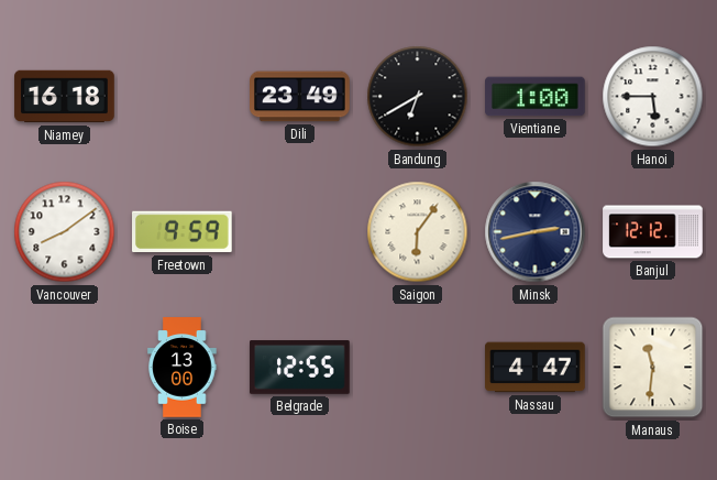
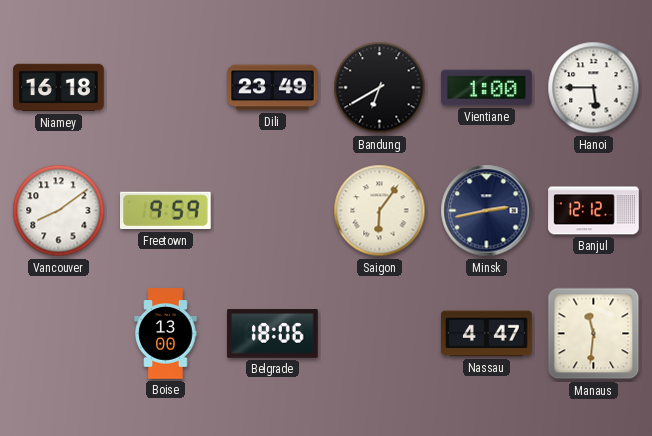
Belgrade: 12:55 -> 18:06 (273, 334)
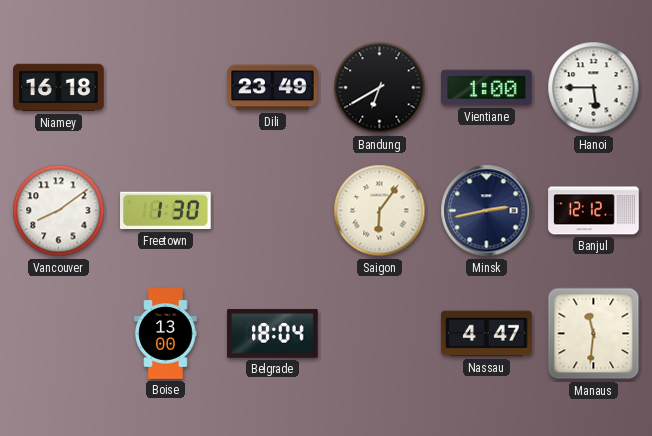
Freetown: 9:59 -> 1:30 (166, 211)
Belgrade: 18:06 -> 18:04 (273, 334)
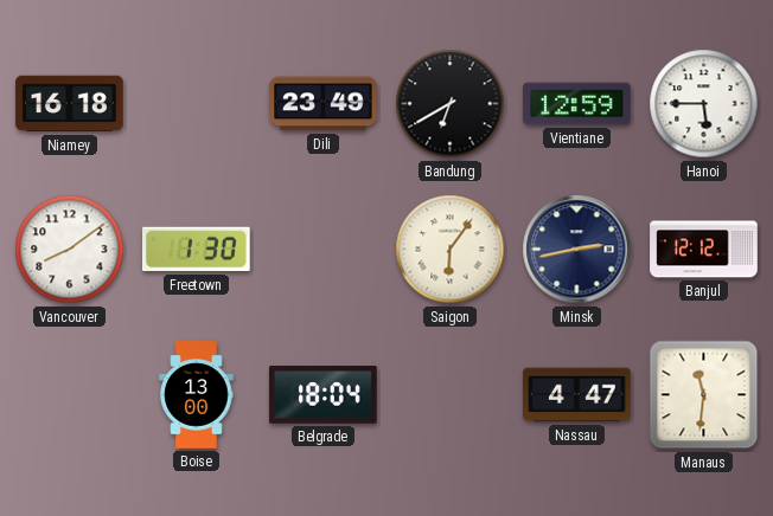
Vientiane: 1:00 -> 12:59 (577, 104)
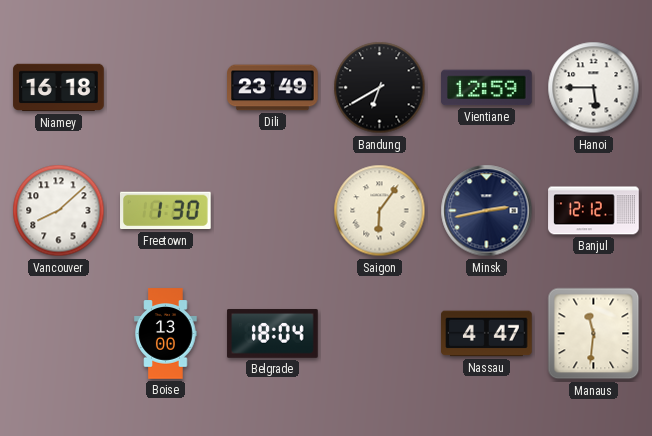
Vancouver: 8:09 -> 8:08 (59, 211)
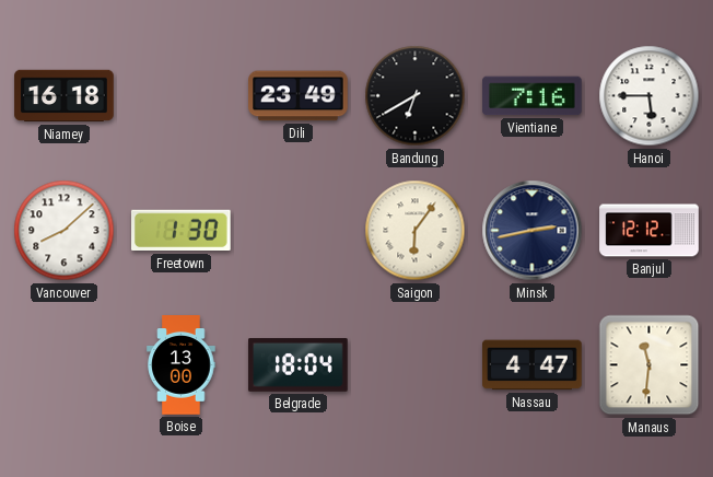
Vientiane: 12:59 -> 7:16 (533, 96)
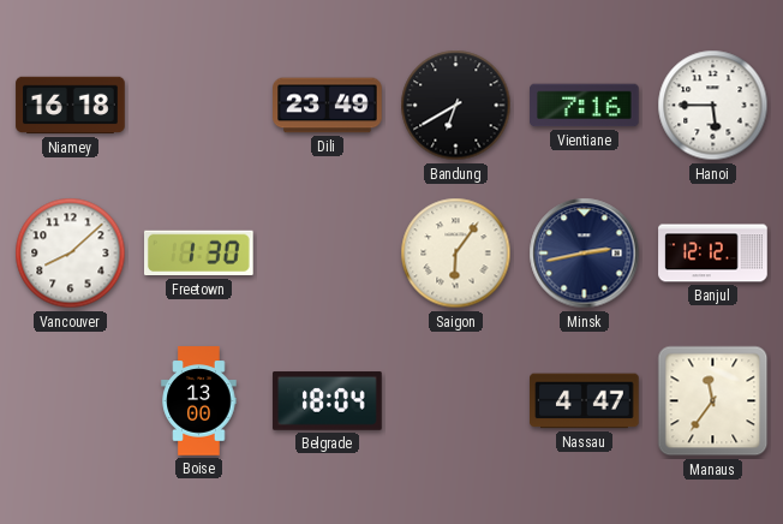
Manaus: 11:31 -> 11:36 (713, 401)
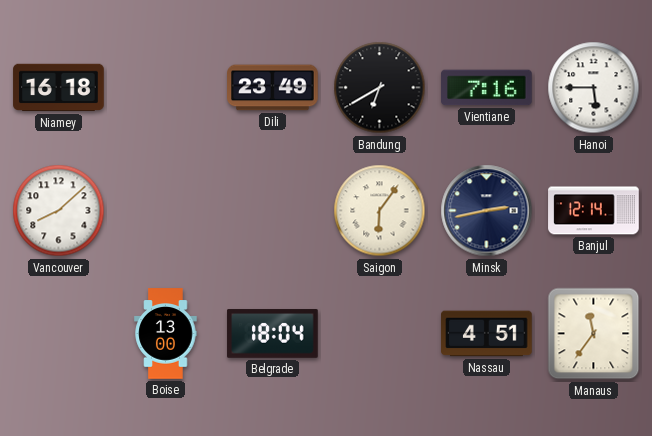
Freetown: 1:30 -> none (199, 254)
Banjul: 12:12 -> 12:14 (594, 211)
Nassau: 4:47 -> 4:51 (487, 334)
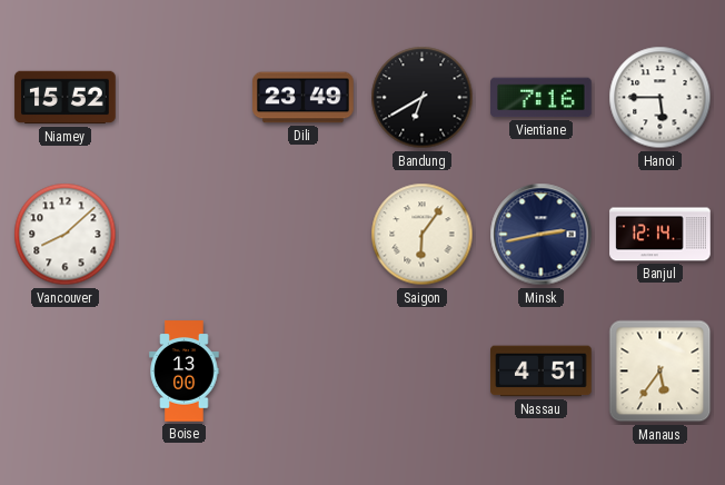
Niamey: 16:18 -> 15:52 (66, 98)
Belgrade: 18:04 -> none (273, 334)
Manaus: 11:36 -> 5:36 (661, 372)
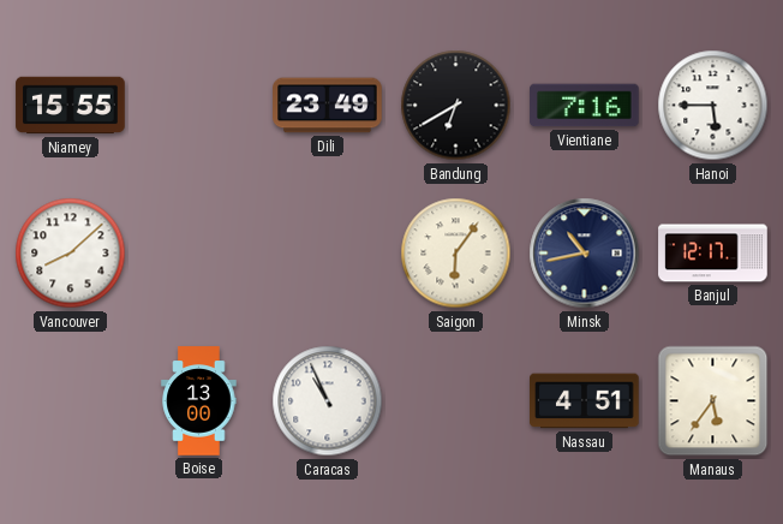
Niamey: 15:52 -> 15:55 (71, 106)
Minsk: 2:43 -> 10:43 (585, 254)
Banjul: 12:14 -> 12:17 (713, 254)
Caracas: none -> 10:56 (328, 401)
